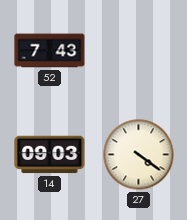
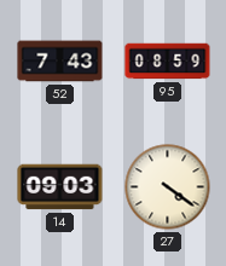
95: none -> 08:59 (168, 62)
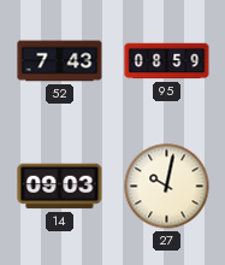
27: 4:21 -> 10:02 (167, 187)
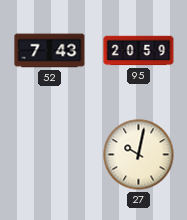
95: 08:59 -> 20:59 (139, 51)
14: 09:03 -> none (60, 187)
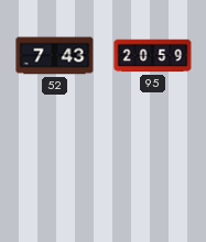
27: 10:02 -> none (139, 155)
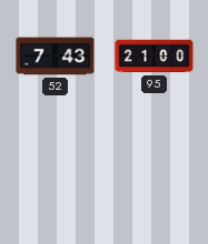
95: 20:59 -> 21:00 (155, 57)
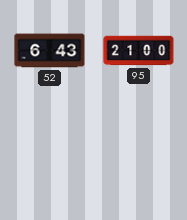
52: 7:43 -> 6:43 (50, 51)
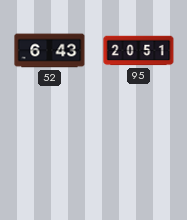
95: 21:00 -> 20:51 (139, 51)
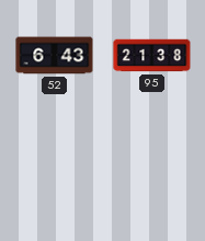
95: 20:51 -> 21:38 (152, 56)
